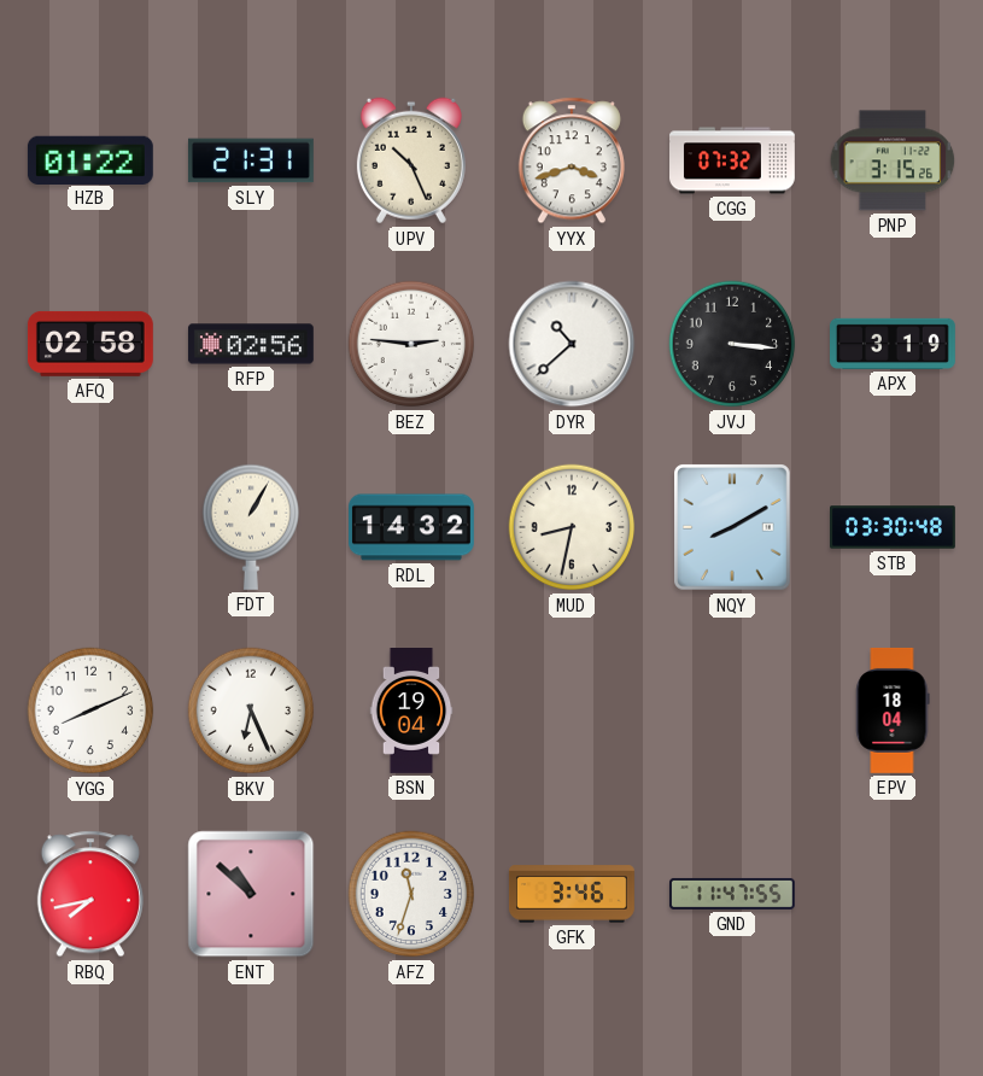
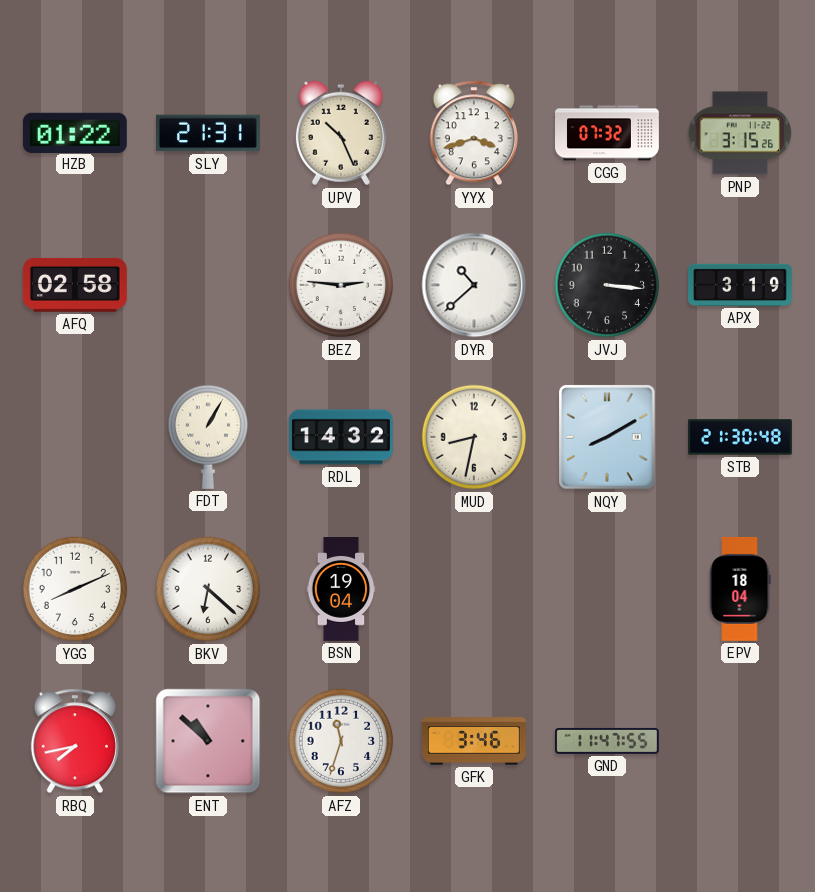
RFP: 02:56 -> none (251, 344)
STB: 03:30 -> 21:30 (741, 437)
BKV: 6:26 -> 6:22 (208, 589)
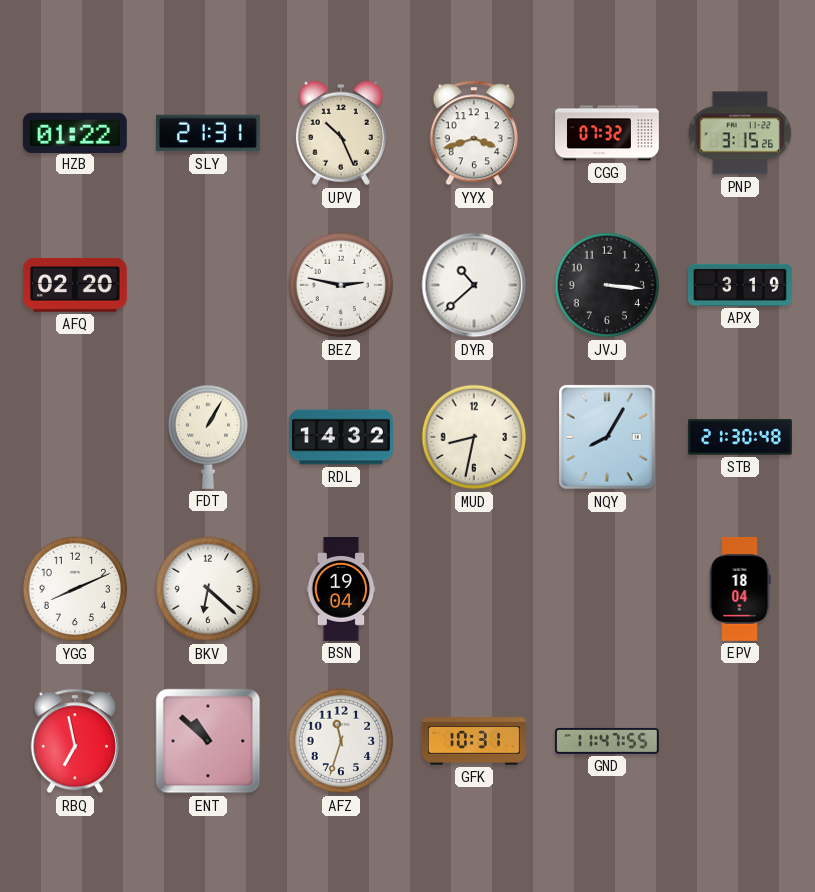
AFQ: 02:58 -> 02:20 (75, 285)
BEZ: 2:46 -> 2:47 (341, 285)
NQY: 8:10 -> 8:05 (608, 437)
RBQ: 7:43 -> 6:58 (75, 741)
GFK: 3:46 -> 10:31 (474, 741)
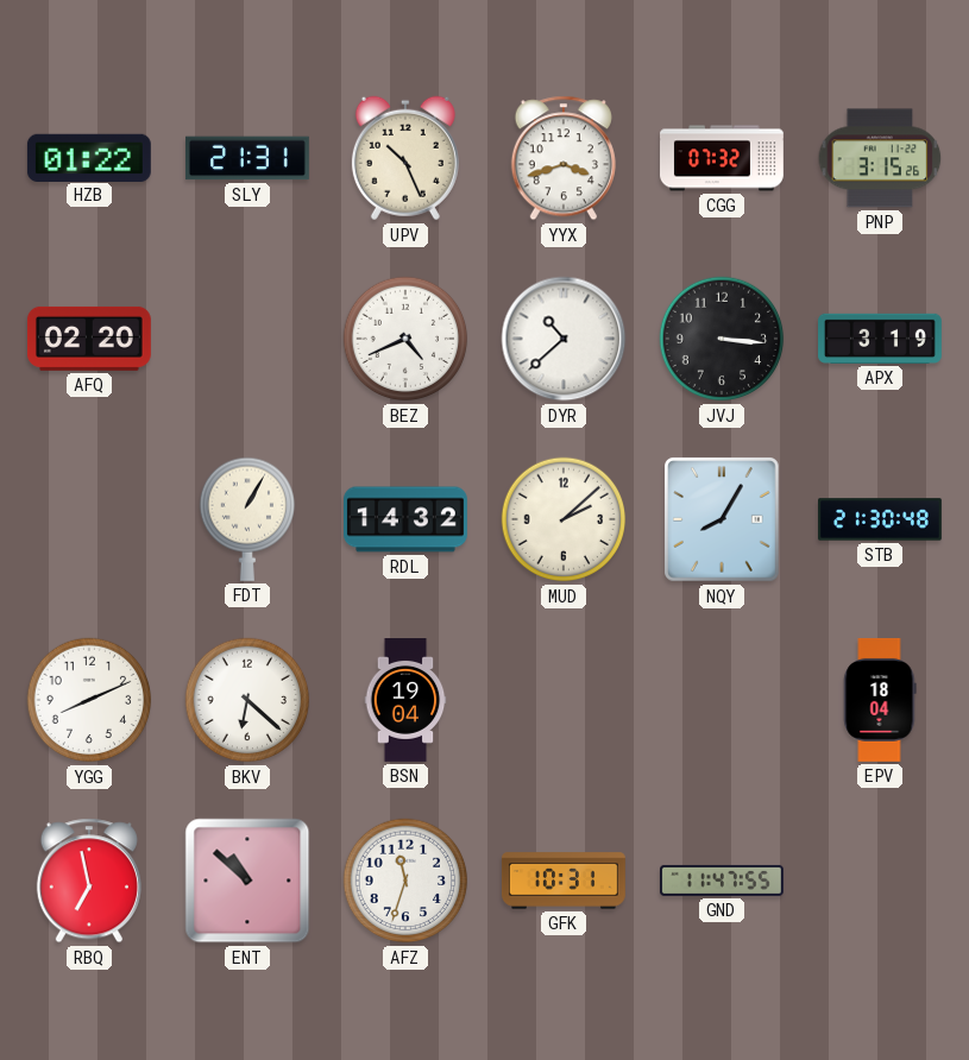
BEZ: 2:47 -> 4:41 (405, 339)
MUD: 8:32 -> 2:08 (564, 519)
